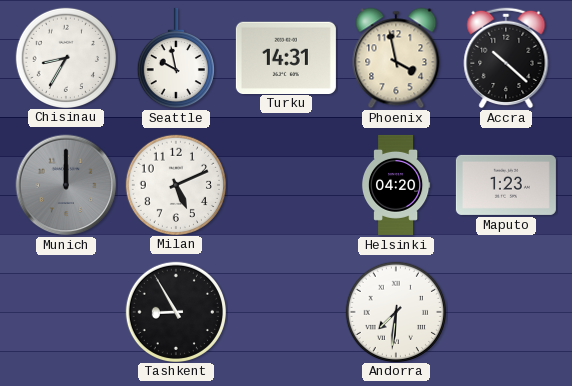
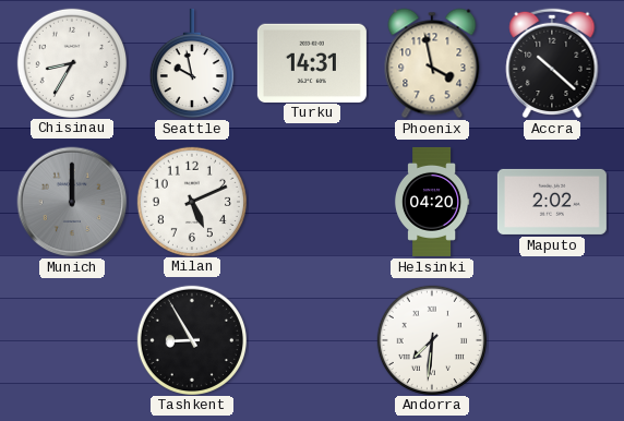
Maputo: 1:23 -> 2:02 (552, 202)
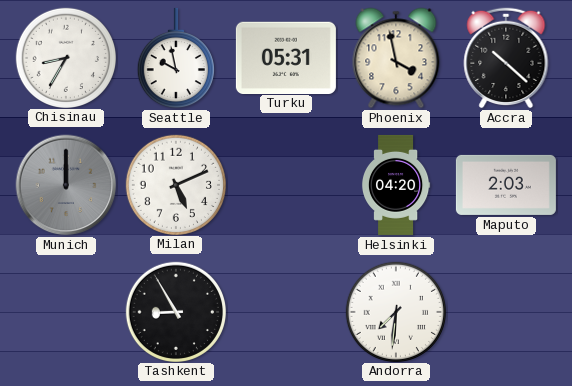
Turku: 14:31 -> 05:31 (286, 57)
Maputo: 2:02 -> 2:03 (506, 185)
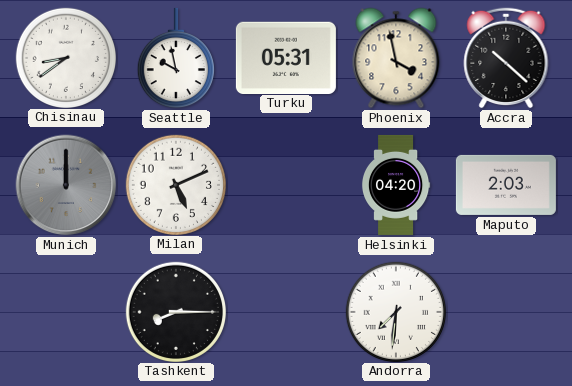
Chisinau: 8:35 -> 8:39 (65, 57)
Tashkent: 8:55 -> 8:15 (175, 311)
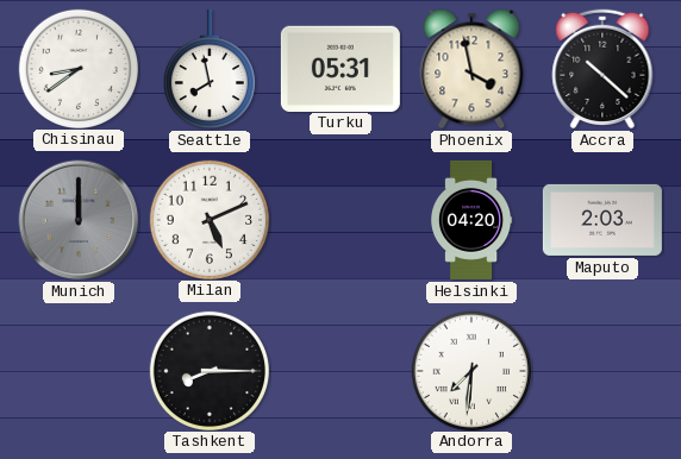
Seattle: 9:58 -> 7:58 (210, 69)
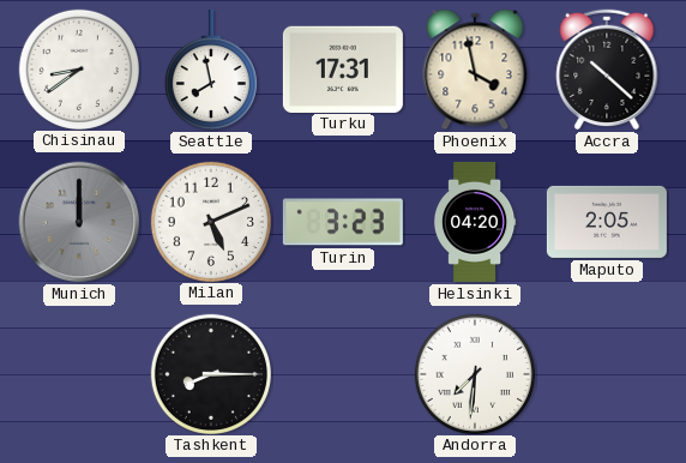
Turku: 05:31 -> 17:31 (343, 68)
Turin: none -> 3:23 (343, 222)
Maputo: 2:03 -> 2:05 (607, 222)
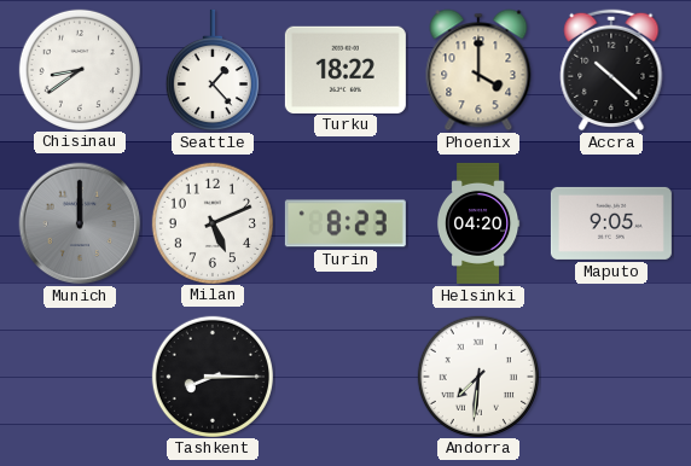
Seattle: 7:58 -> 1:23 (213, 70)
Turku: 17:31 -> 18:22 (345, 69)
Phoenix: 3:58 -> 4:00 (478, 70)
Turin: 3:23 -> 8:23 (345, 223)
Maputo: 2:05 -> 9:05 (611, 223)
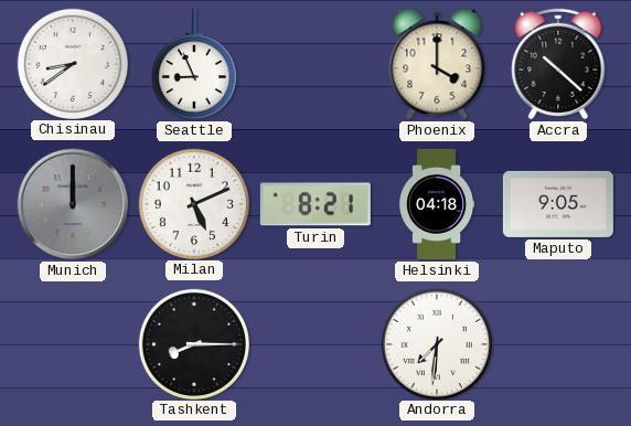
Seattle: 1:23 -> 8:56 (194, 64)
Turku: 18:22 -> none (345, 69)
Turin: 8:23 -> 8:21 (315, 204)
Helsinki: 04:20 -> 04:18 (437, 204)
